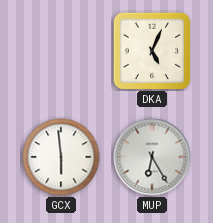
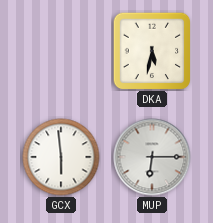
DKA: 5:04 -> 5:32 (152, 51)
MUP: 6:25 -> 6:15 (152, 157)
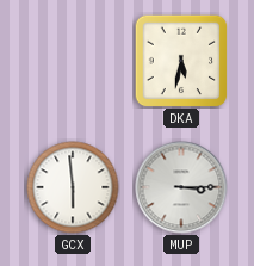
MUP: 6:15 -> 3:15 (181, 187)
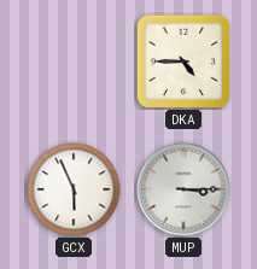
DKA: 5:32 -> 4:45 (183, 62)
GCX: 5:59 -> 5:56 (74, 189)
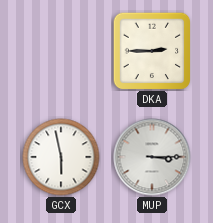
DKA: 4:45 -> 2:45 (152, 51)
GCX: 5:56 -> 5:58 (61, 157)
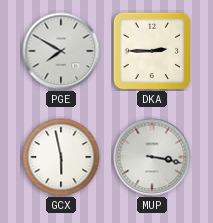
PGE: none -> 7:50 (61, 51)
MUP: 3:15 -> 3:17 (152, 157)
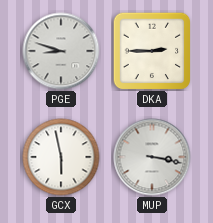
PGE: 7:50 -> 8:48 (61, 51)
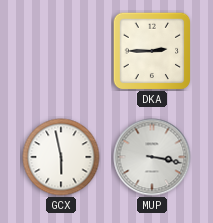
PGE: 8:48 -> none (61, 51)
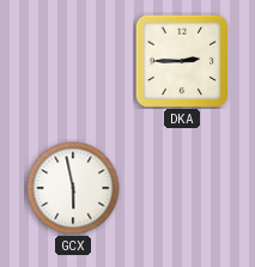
MUP: 3:17 -> none (152, 157)
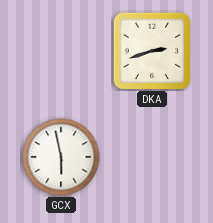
DKA: 2:45 -> 2:42 (152, 51)
